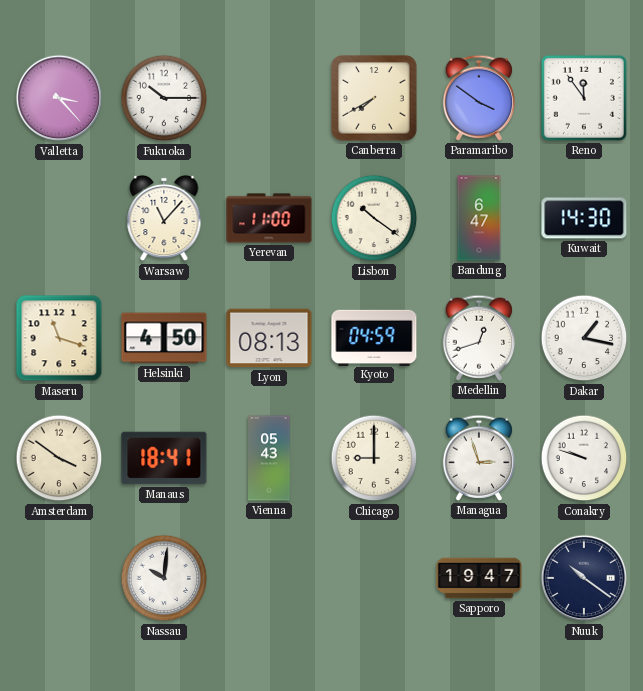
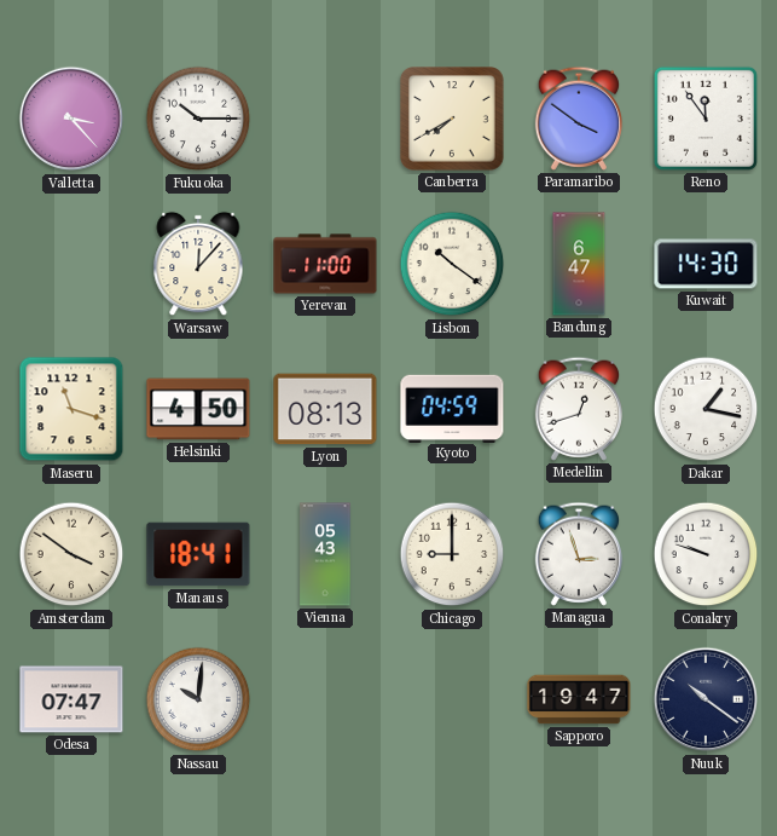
Warsaw: 11:07 -> 12:07 (198, 264)
Odesa: none -> 07:47 (71, 699)
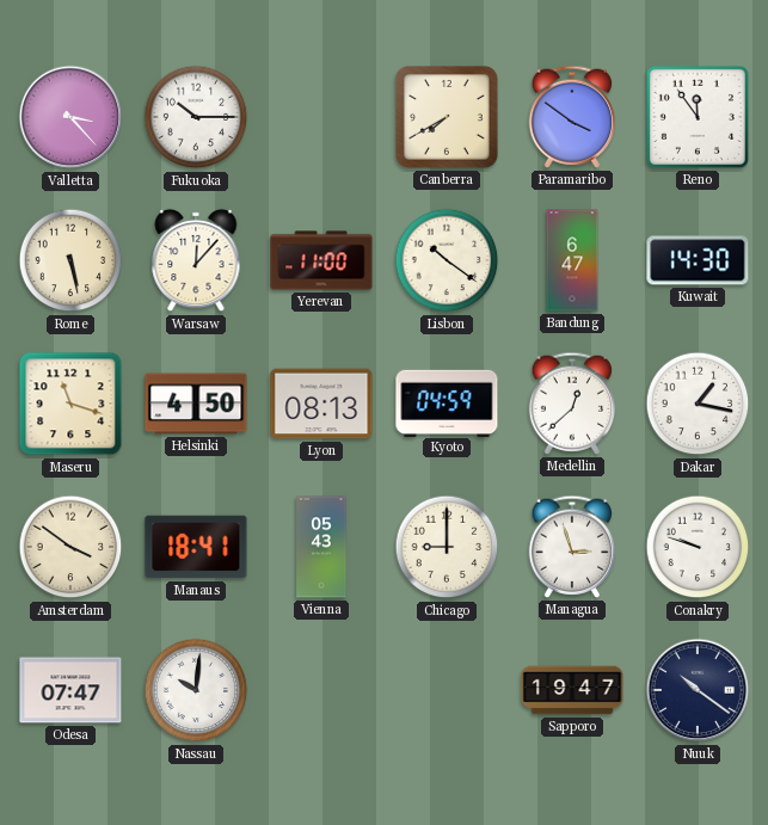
Rome: none -> 5:28 (70, 260)
Medellin: 12:42 -> 12:38 (571, 404)
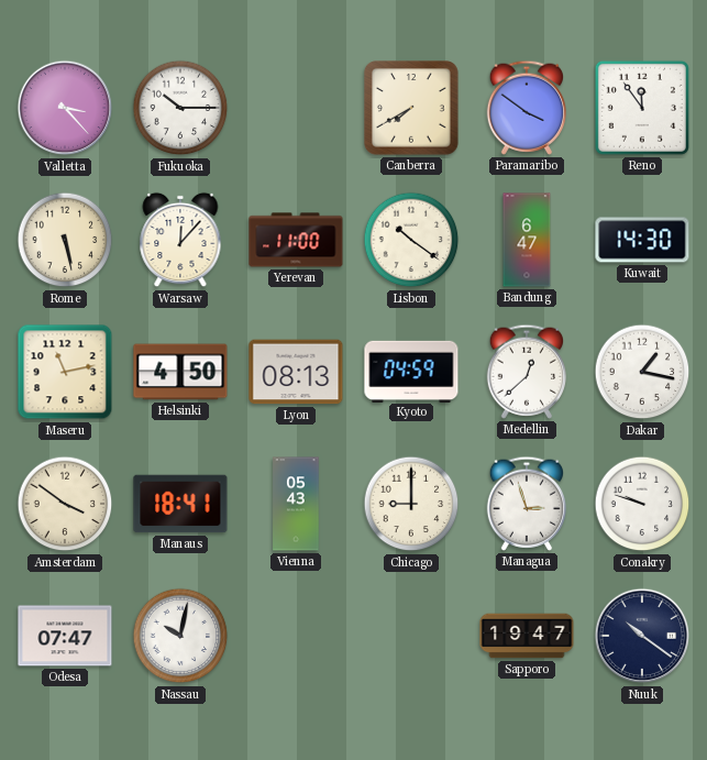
Maseru: 11:18 -> 11:13 (65, 372)
Nassau: 10:01 -> 10:02 (180, 636)
